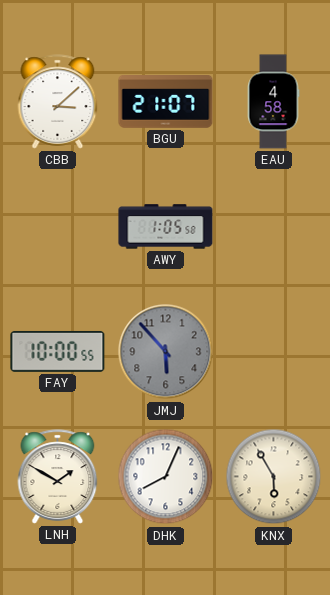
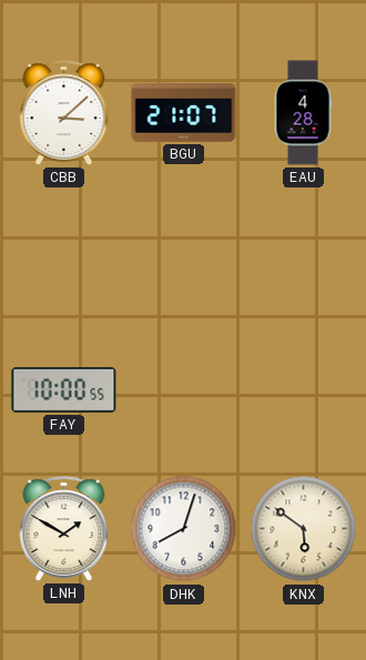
EAU: 4:58 -> 4:28 (303, 113)
AWY: 1:05 -> none (166, 227)
JMJ: 5:53 -> none (166, 352)
DHK: 8:04 -> 8:03 (184, 529)
KNX: 5:55 -> 5:51 (304, 529)
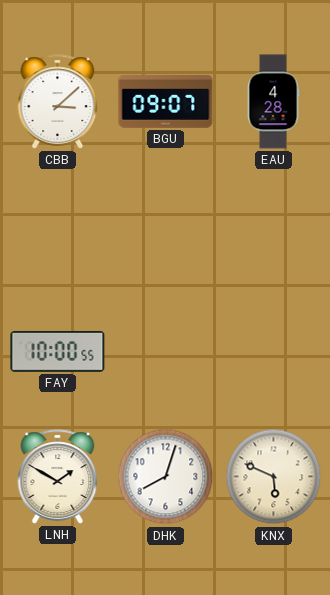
BGU: 21:07 -> 09:07 (166, 102)
KNX: 5:51 -> 5:49 (274, 477)
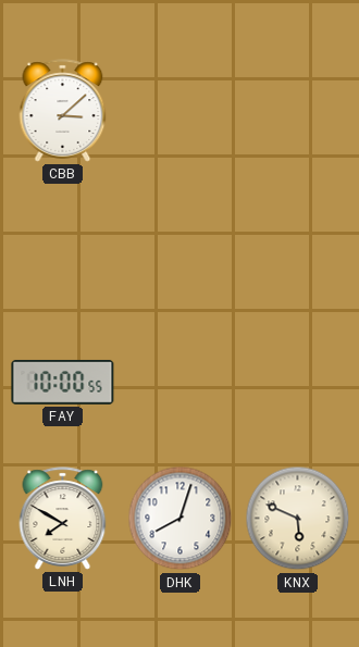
BGU: 09:07 -> none (166, 102)
EAU: 4:28 -> none (273, 102)
LNH: 1:50 -> 7:50 (63, 519)
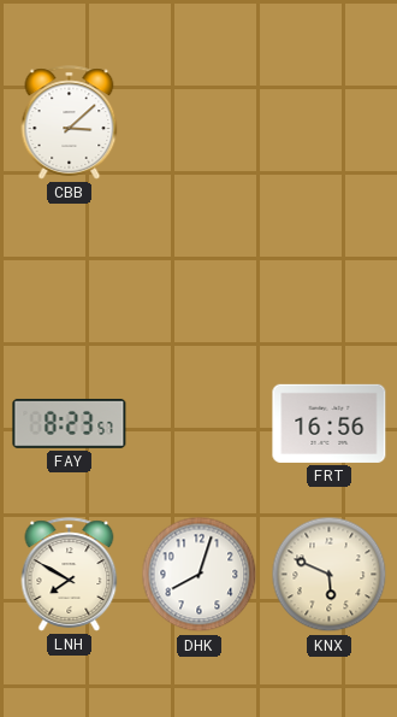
FAY: 10:00 -> 8:23 (70, 423)
FRT: none -> 16:56 (330, 423)
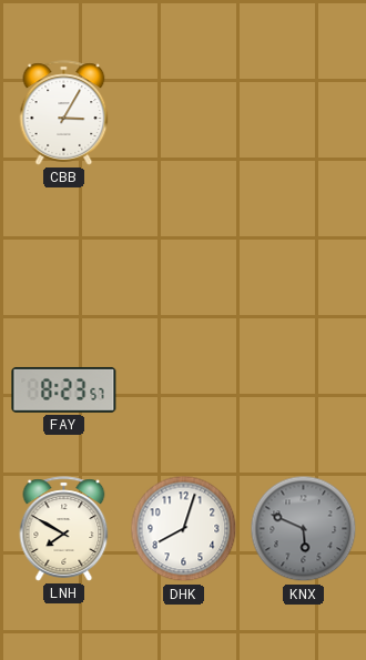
CBB: 3:08 -> 3:05 (64, 113)
FRT: 16:56 -> none (330, 423)
KNX dial: cream -> grey (304, 529)
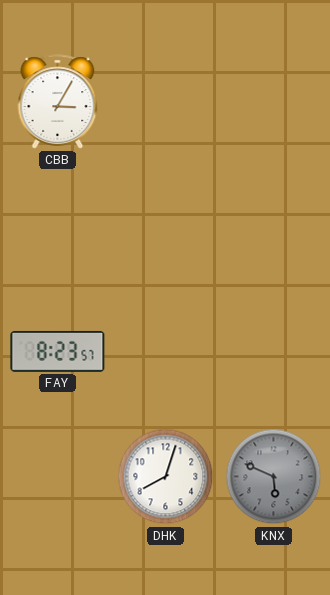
LNH: 7:50 -> none (64, 529)
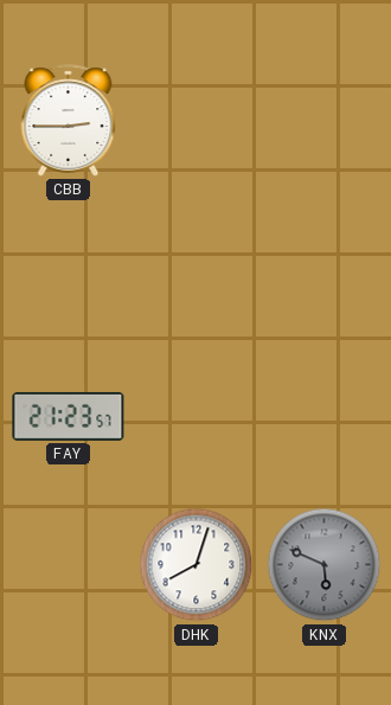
CBB: 3:05 -> 2:45 (69, 121)
FAY: 8:23 -> 21:23 (69, 416)
